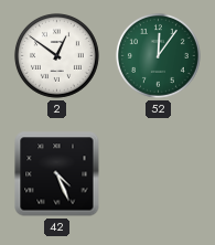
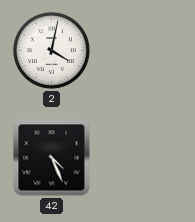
2: 12:51 -> 4:02 (51, 50)
52: 12:06 -> none (158, 55)
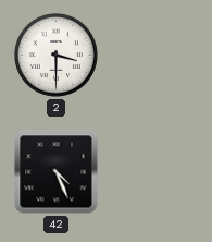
2: 4:02 -> 3:30 (55, 55)
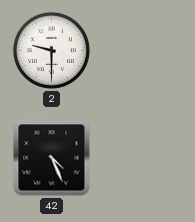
2: 3:30 -> 9:30 (51, 50)
